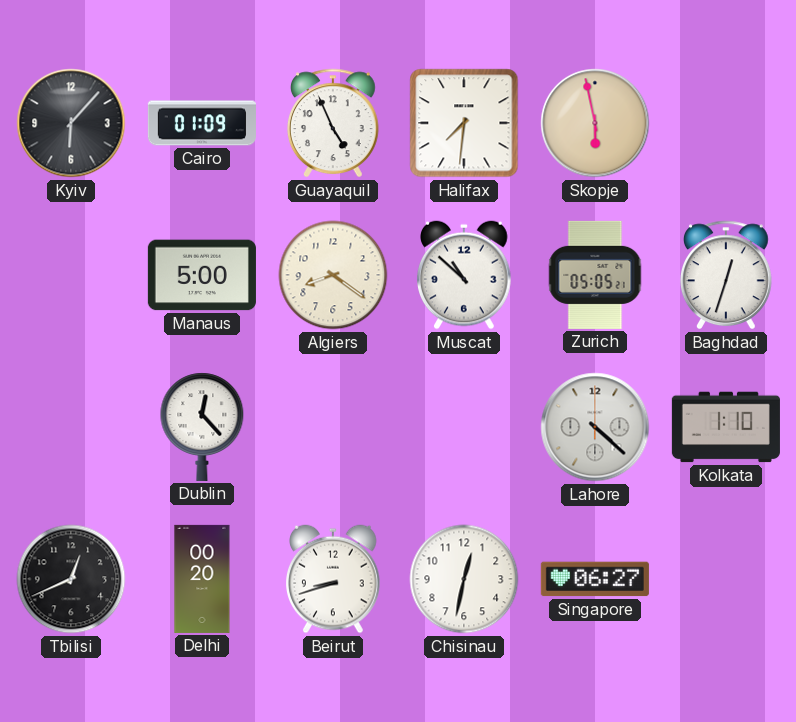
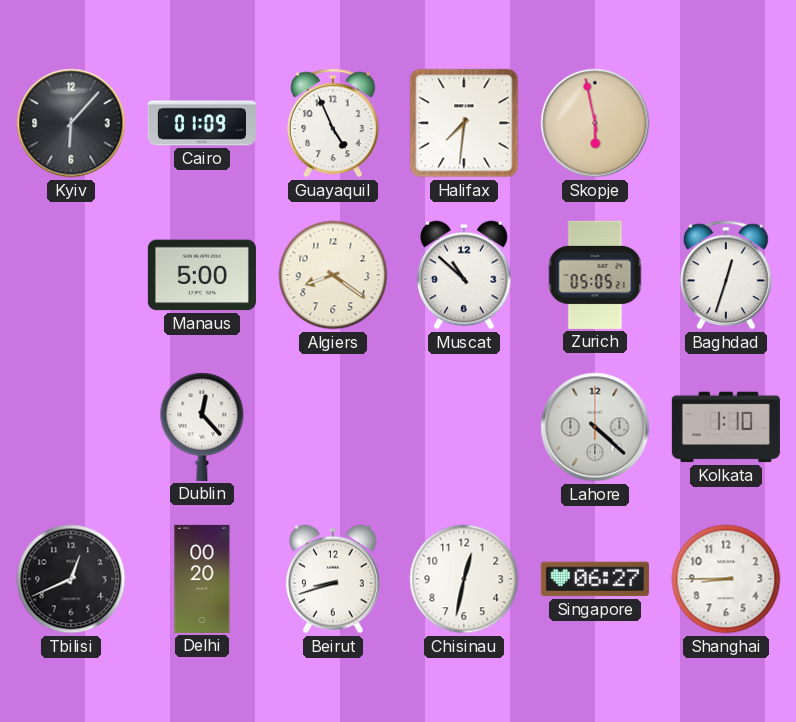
Shanghai: none -> 8:45 (726, 579)
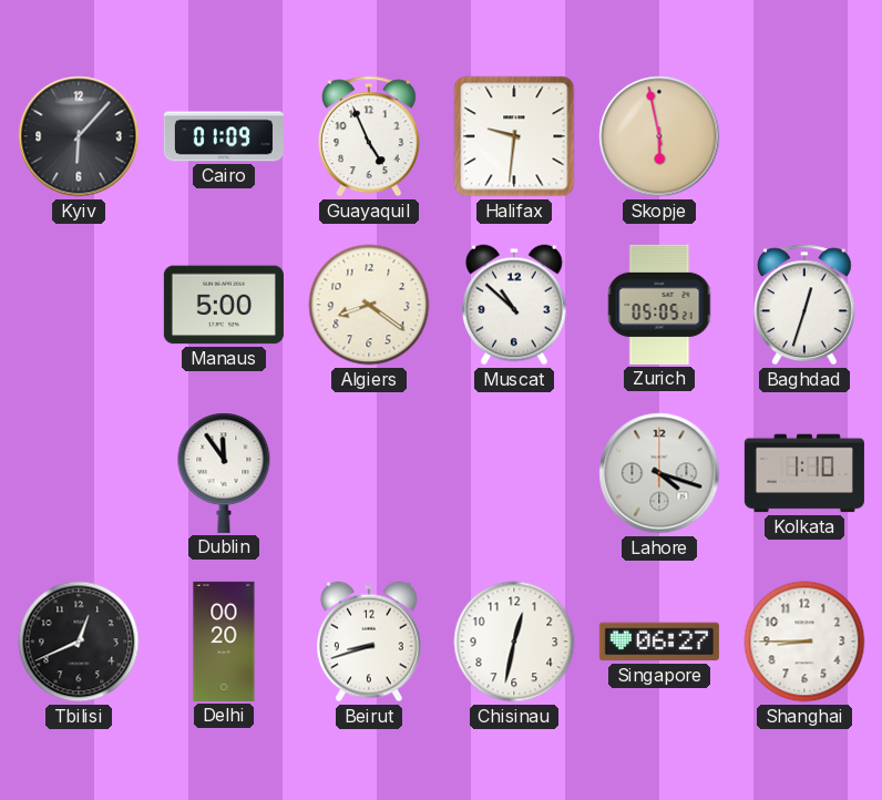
Halifax: 7:31 -> 9:31 (514, 136)
Dublin: 12:23 -> 11:54 (224, 473)
Lahore: 4:22 -> 4:18 (659, 473)
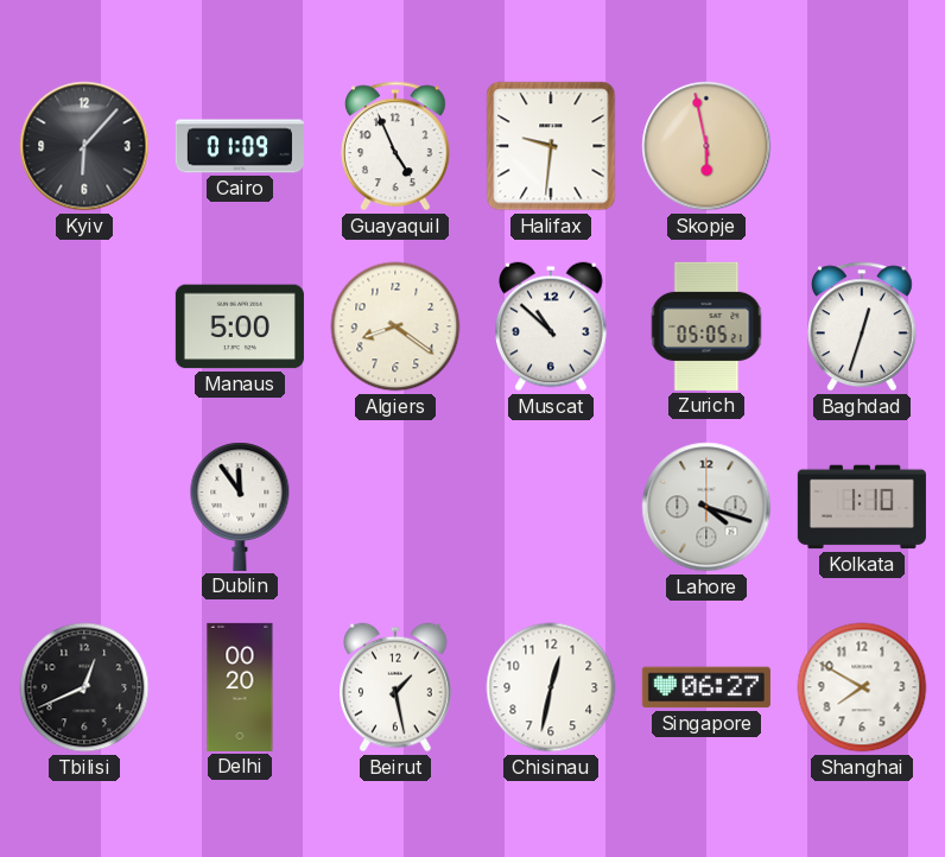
Beirut: 8:42 -> 1:28 (395, 687)
Shanghai: 8:45 -> 7:50 (862, 687)
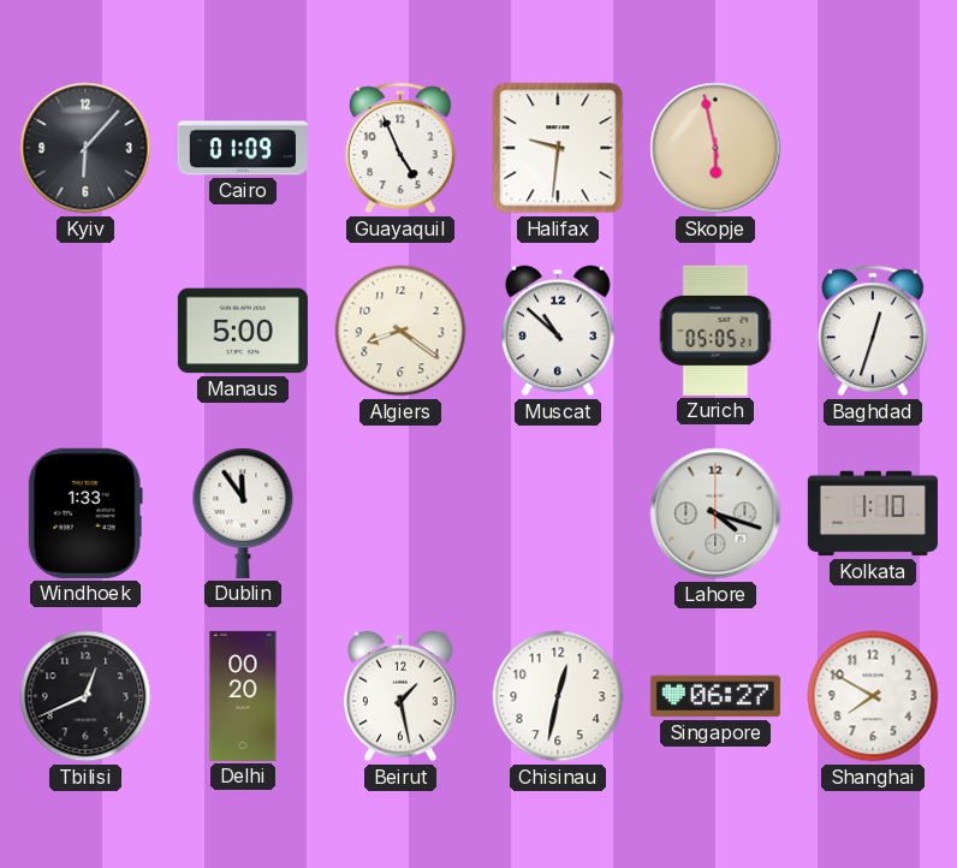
Windhoek: none -> 1:33 (85, 513)
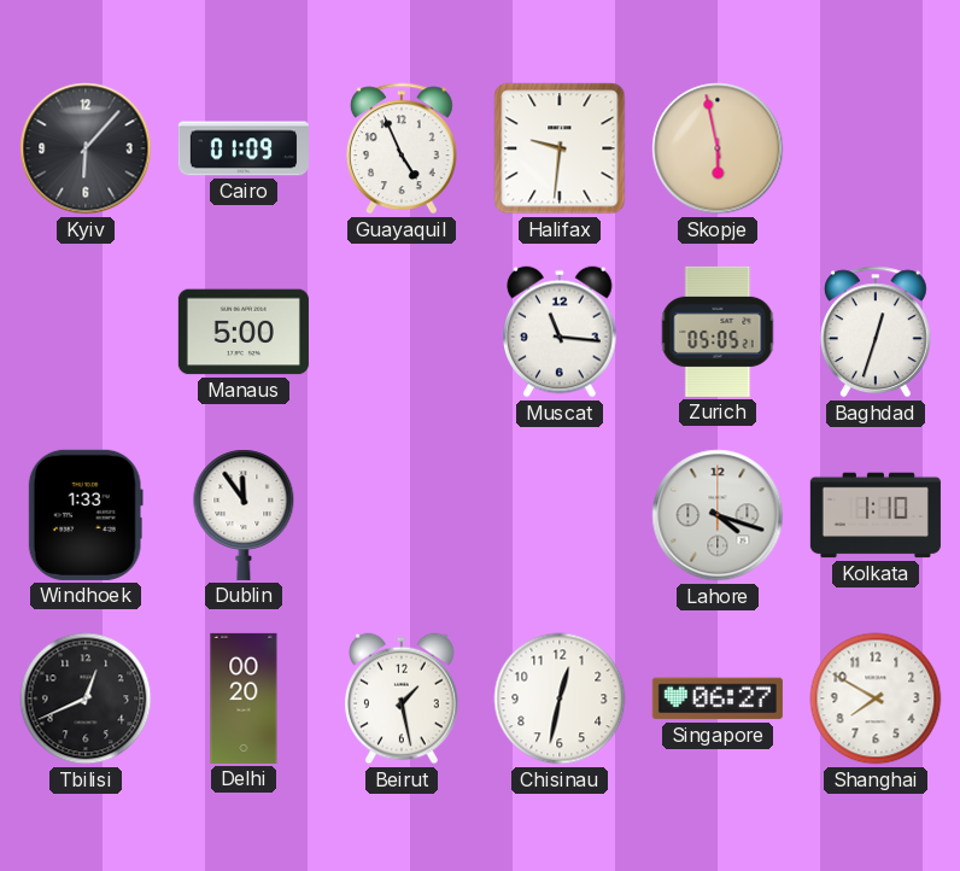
Algiers: 8:21 -> none (400, 331)
Muscat: 10:52 -> 11:16 (560, 332)
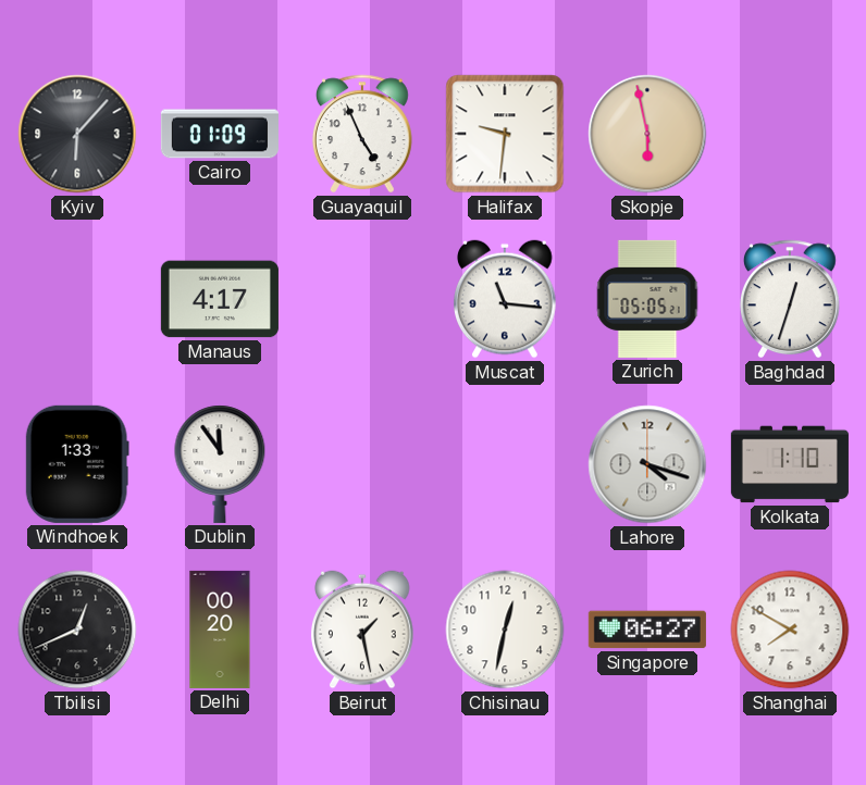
Manaus: 5:00 -> 4:17 (220, 299)
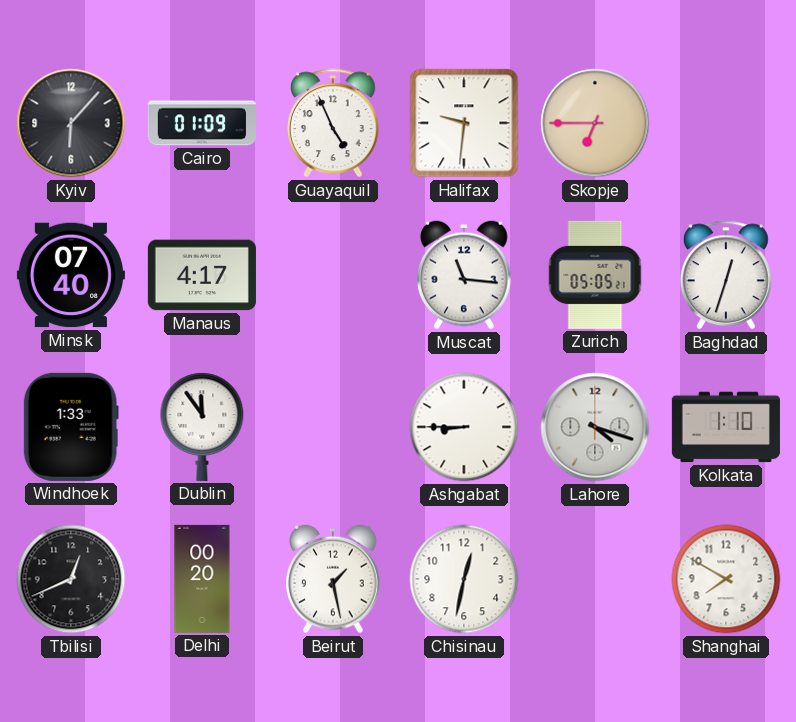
Skopje: 5:58 -> 6:45 (595, 123)
Minsk: none -> 07:40 (71, 275)
Ashgabat: none -> 8:45 (464, 427)
Singapore: 06:27 -> none (647, 630)
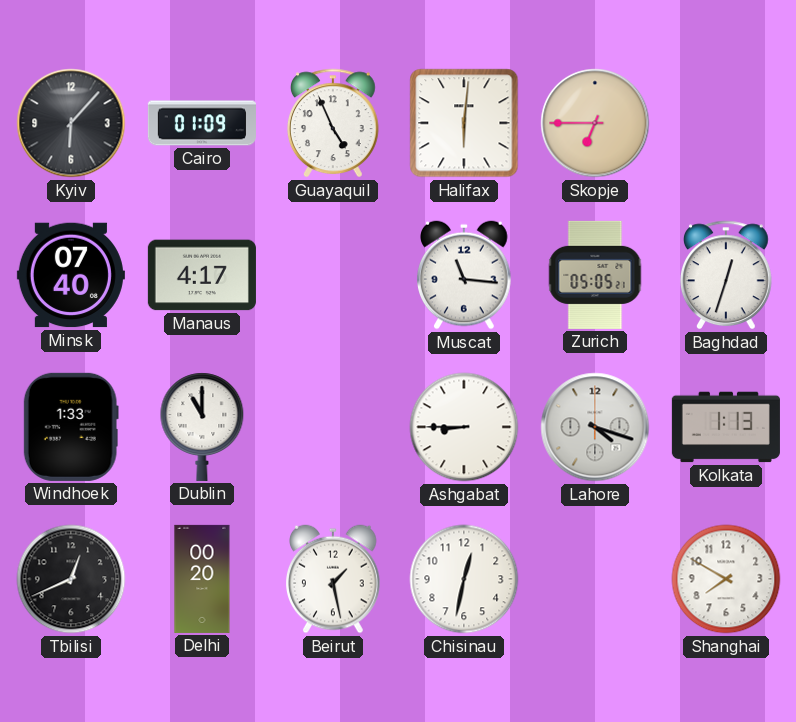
Halifax: 9:31 -> 6:01 (464, 123)
Dublin: 11:54 -> 11:00 (202, 427)
Kolkata: 1:10 -> 1:13 (726, 427)
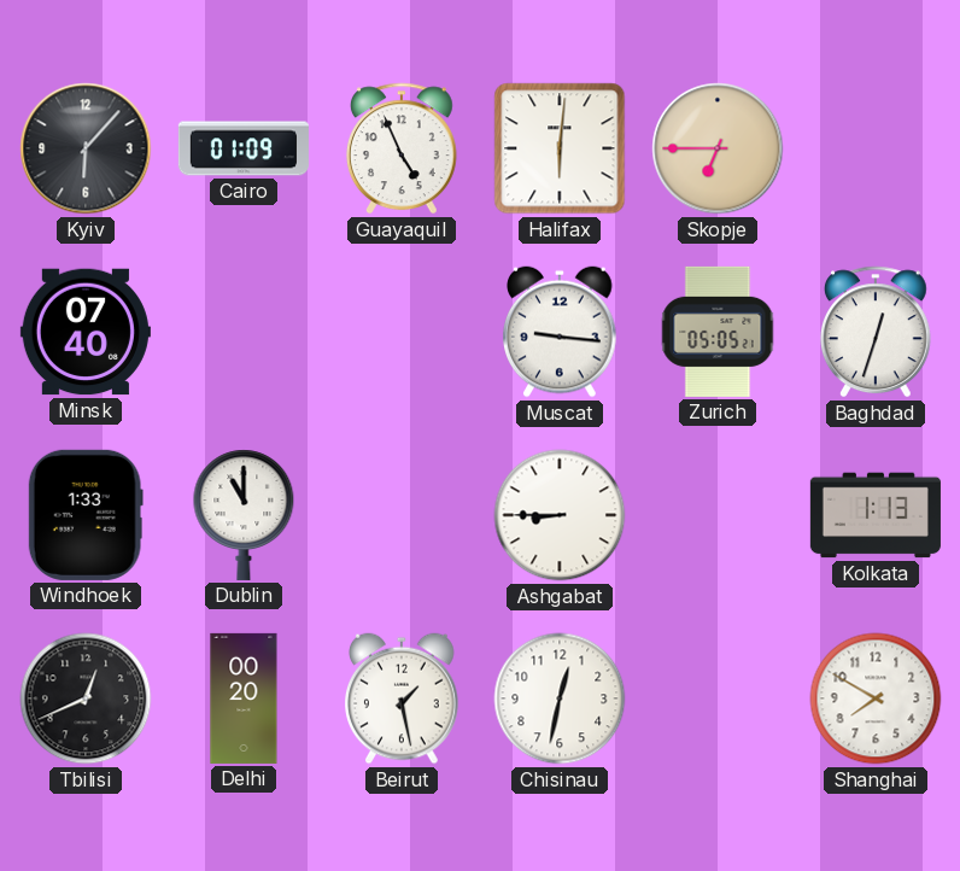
Manaus: 4:17 -> none (202, 275)
Muscat: 11:16 -> 9:16 (560, 332)
Lahore: 4:18 -> none (595, 427)
